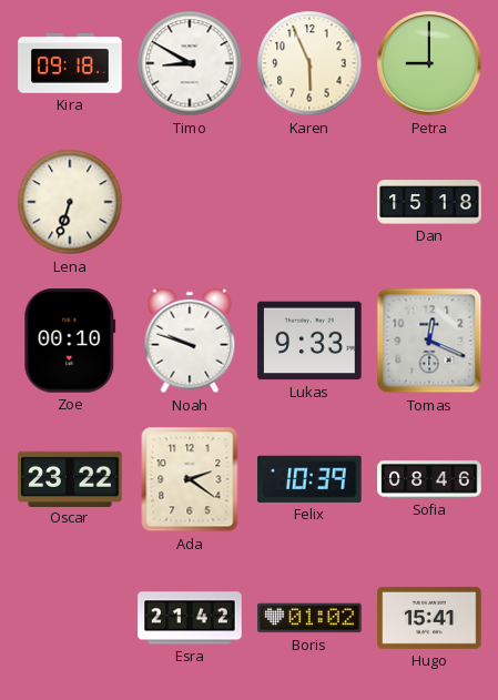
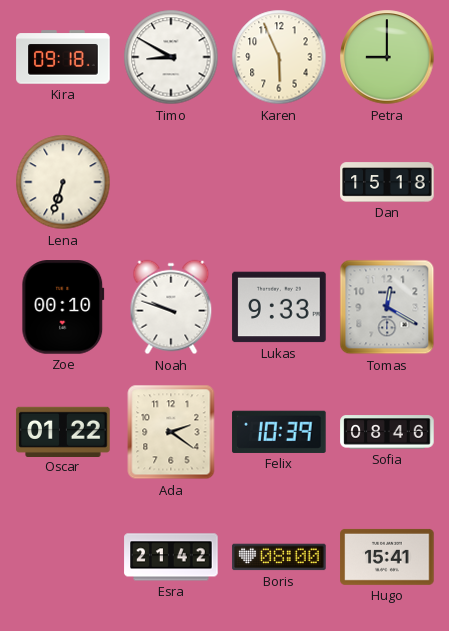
Tomas: 12:19 -> 12:20 (387, 307)
Oscar: 23:22 -> 01:22 (63, 431)
Boris: 01:02 -> 08:00 (279, 557)
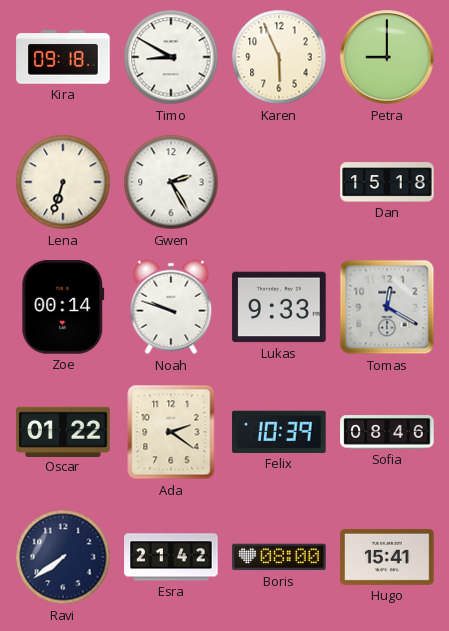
Gwen: none -> 2:25 (171, 182)
Zoe: 00:10 -> 00:14 (63, 307)
Ravi: none -> 7:39 (63, 557)
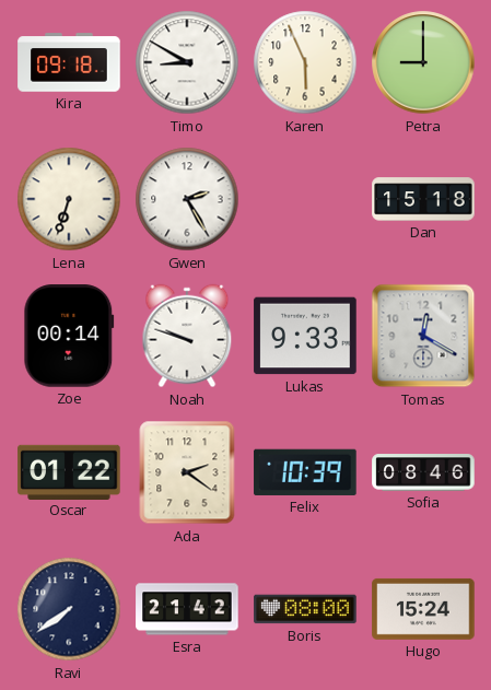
Hugo: 15:41 -> 15:24 (423, 609)
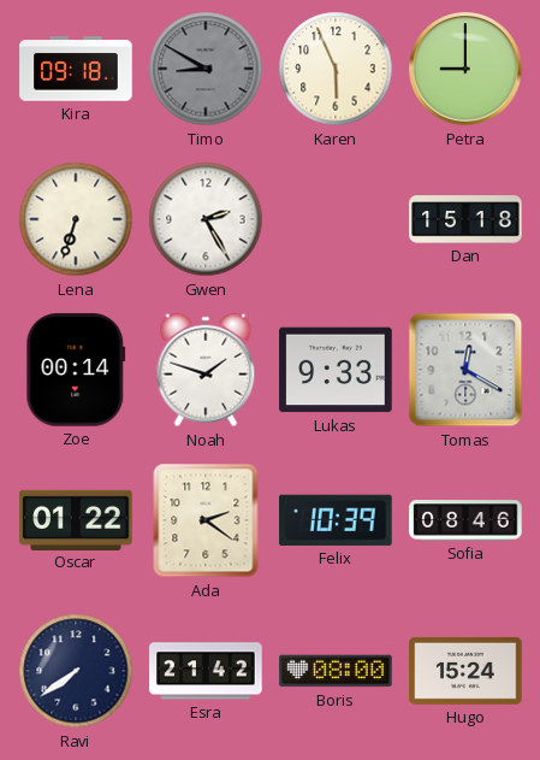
Timo dial: white -> grey (206, 69)
Noah: 9:48 -> 1:48 (206, 370)
